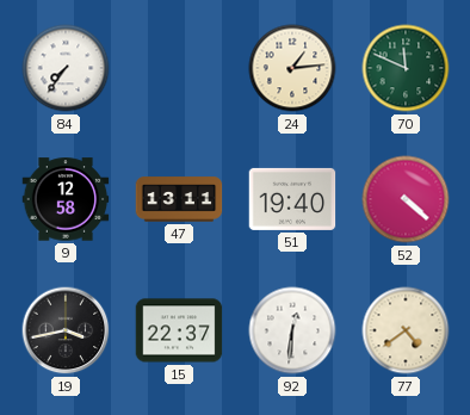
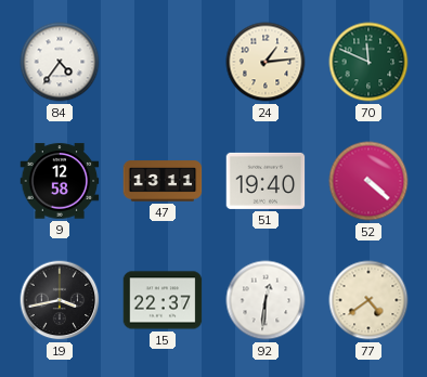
84: 7:36 -> 4:36 (60, 62)
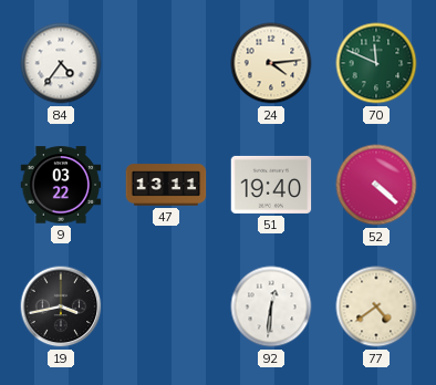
24: 1:14 -> 4:14 (271, 63)
9: 12:58 -> 03:22 (61, 185)
15: 22:37 -> none (163, 300)
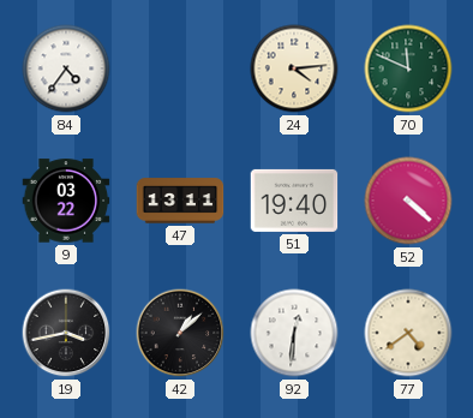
42: none -> 1:08 (180, 333)
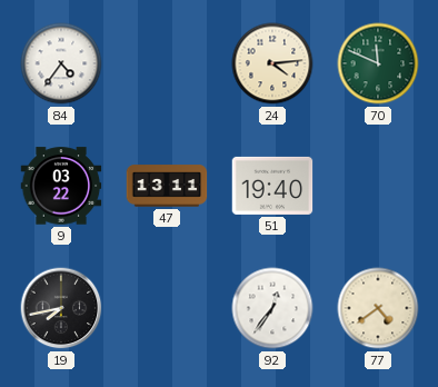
52: 4:22 -> none (408, 201)
19: 3:43 -> 7:43 (61, 308)
42: 1:08 -> none (180, 333)
92: 12:31 -> 12:36 (272, 308)
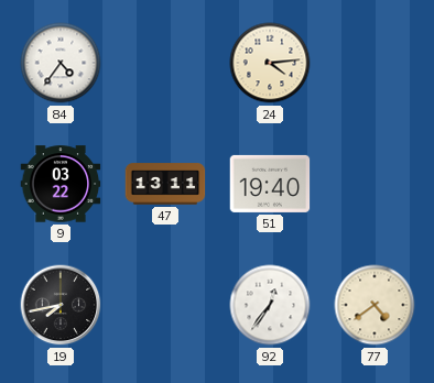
70: 11:49 -> none (378, 63)
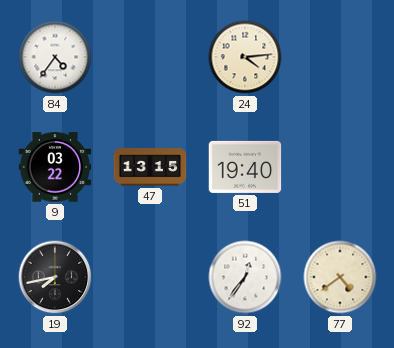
47: 13:11 -> 13:15 (150, 167)
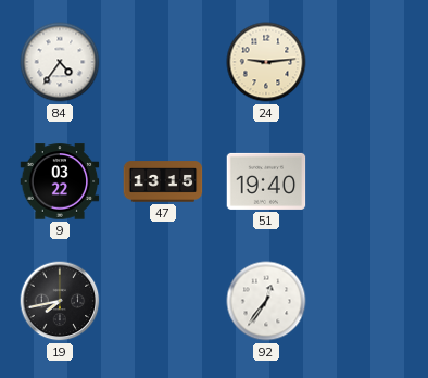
24: 4:14 -> 9:14 (266, 62)
77: 4:39 -> none (340, 277)
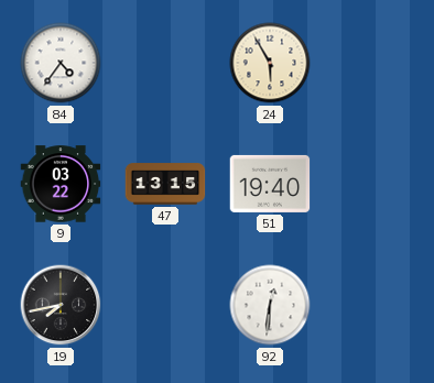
24: 9:14 -> 5:55 (270, 63)
92: 12:36 -> 12:31 (270, 305)
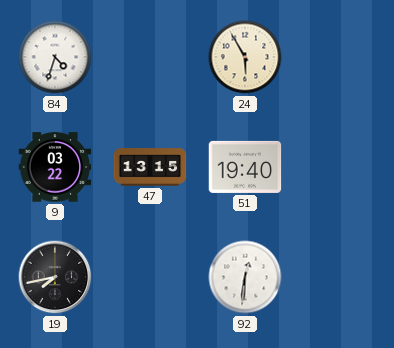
84: 4:36 -> 4:33 (55, 57)
